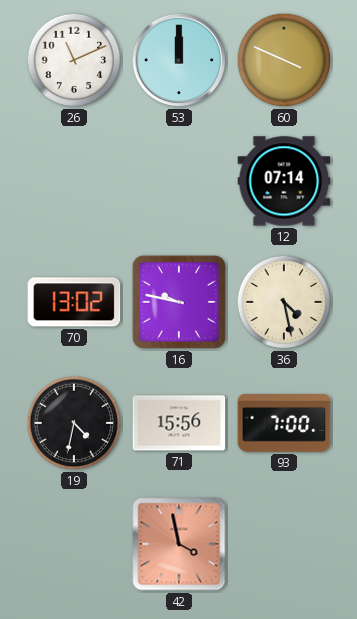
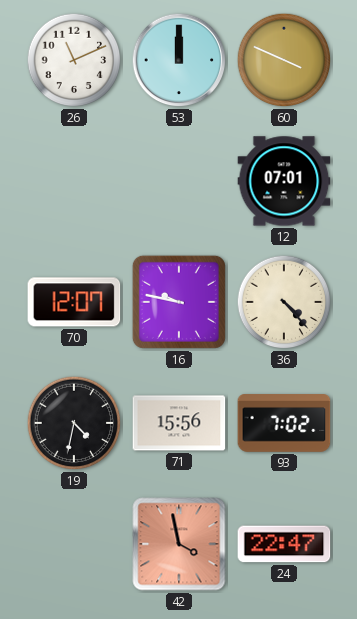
12: 07:14 -> 07:01 (284, 181)
70: 13:02 -> 12:07 (74, 302)
36: 4:28 -> 4:23 (284, 302)
93: 7:00 -> 7:02 (284, 423)
24: none -> 22:47 (284, 544)
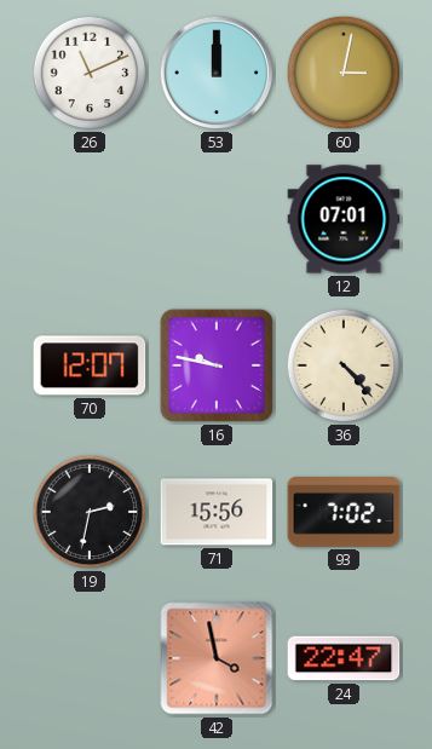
60: 3:49 -> 3:02 (344, 73)
19: 4:32 -> 2:32 (90, 512)
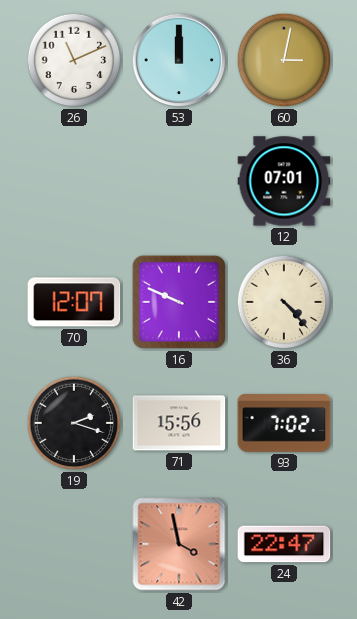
16: 9:47 -> 9:49 (179, 302)
19: 2:32 -> 2:18 (74, 423)
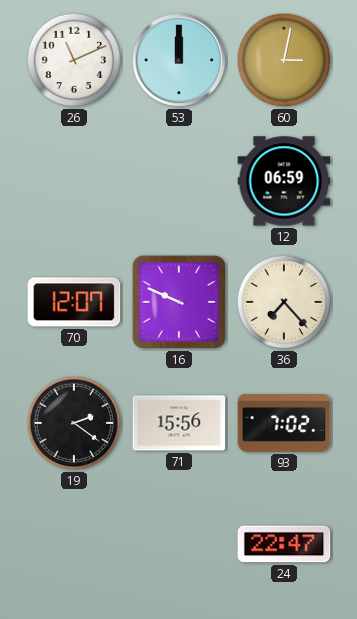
12: 07:01 -> 06:59 (284, 181)
36: 4:23 -> 7:23 (284, 302)
19: 2:18 -> 2:21 (74, 423)
42: 3:58 -> none (179, 544)
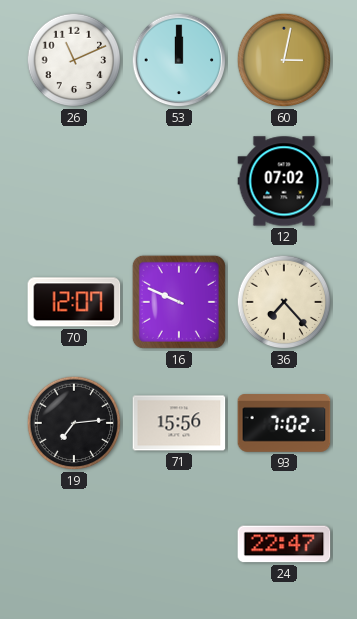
12: 06:59 -> 07:02 (284, 181)
19: 2:21 -> 7:14 (74, 423)
